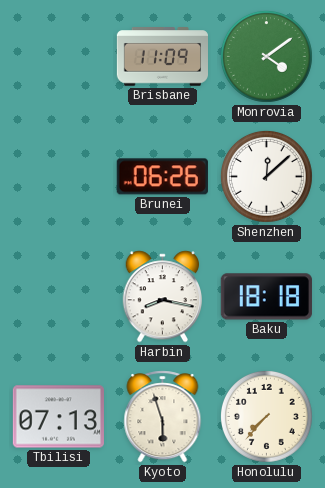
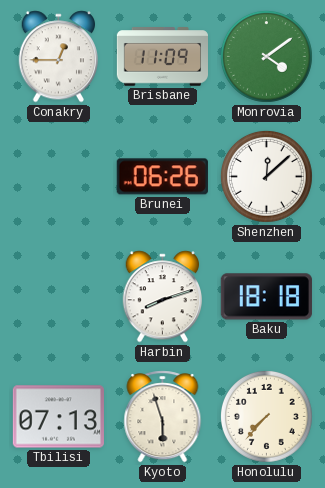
Conakry: none -> 12:45 (58, 57)
Harbin: 8:17 -> 8:12 (162, 297)
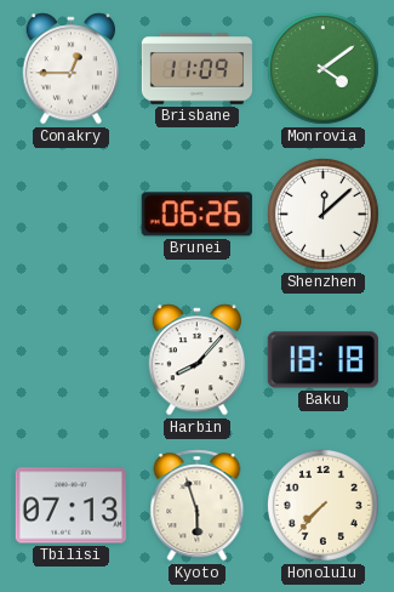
Harbin: 8:12 -> 8:07 (196, 360)
